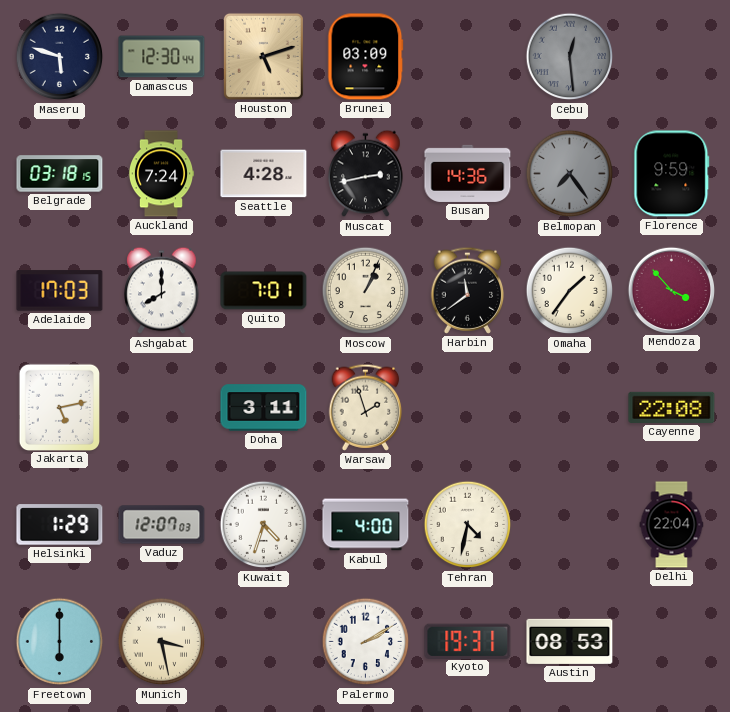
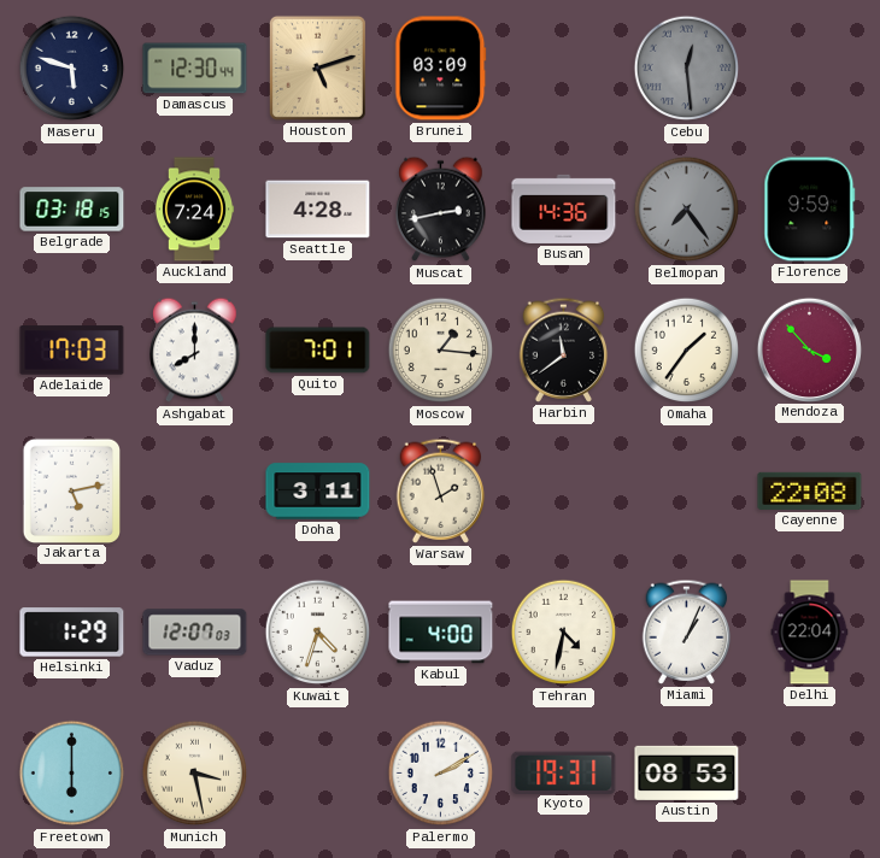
Moscow: 1:04 -> 1:16 (441, 351)
Miami: none -> 1:04 (687, 631)
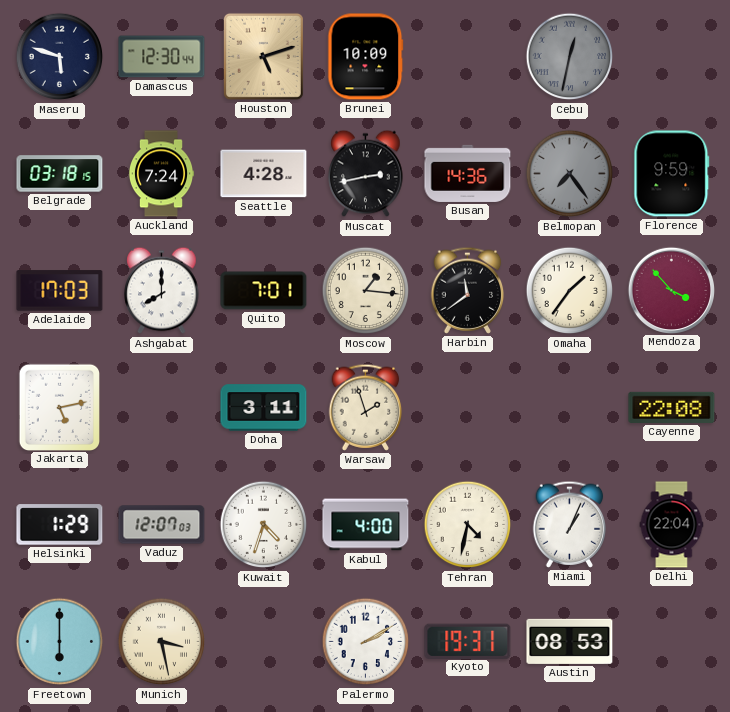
Brunei: 03:09 -> 10:09 (366, 57)
Cebu: 12:29 -> 12:32 (570, 57)
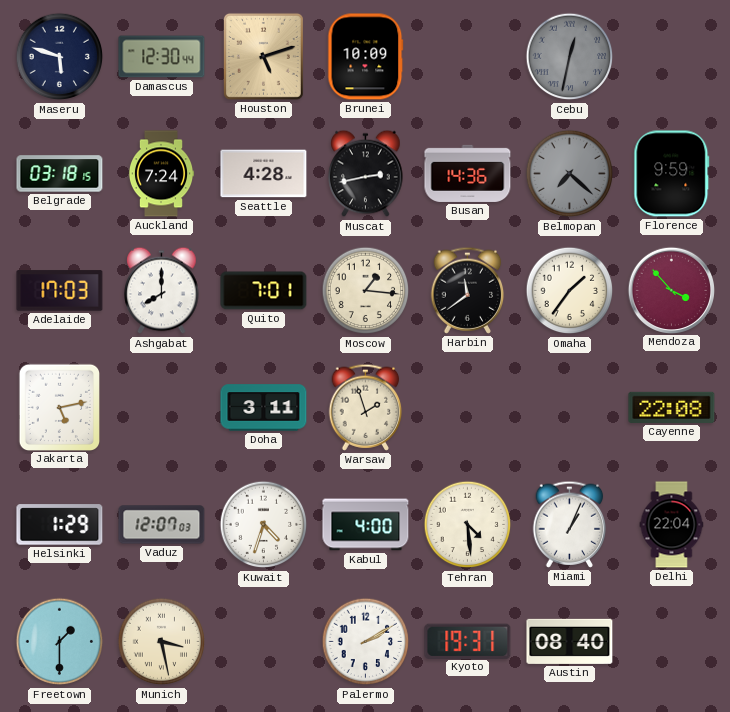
Belmopan: 7:24 -> 7:22 (570, 174)
Tehran: 4:32 -> 4:29 (468, 525)
Freetown: 6:00 -> 1:30 (60, 642)
Austin: 08:53 -> 08:40 (570, 641)
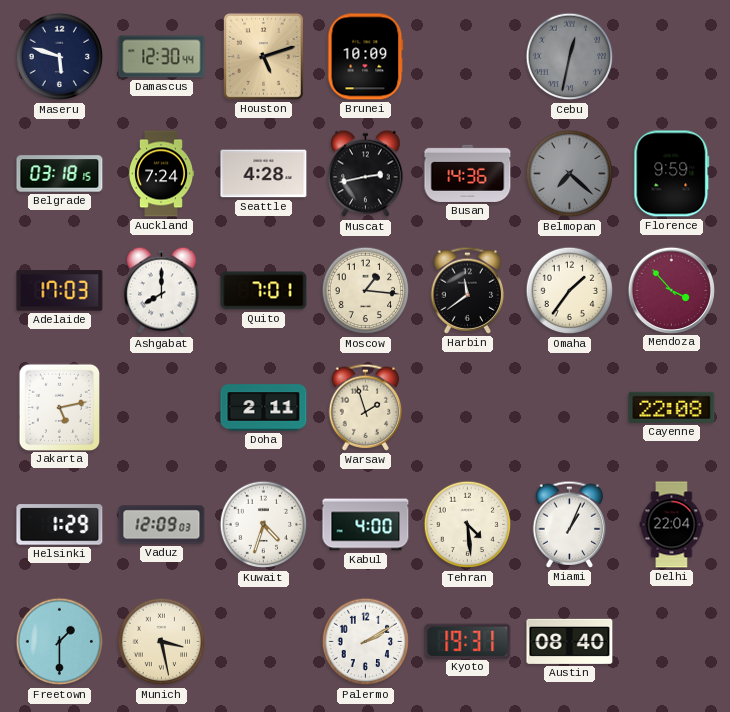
Doha: 3:11 -> 2:11 (264, 408)
Vaduz: 12:07 -> 12:09 (162, 525)
